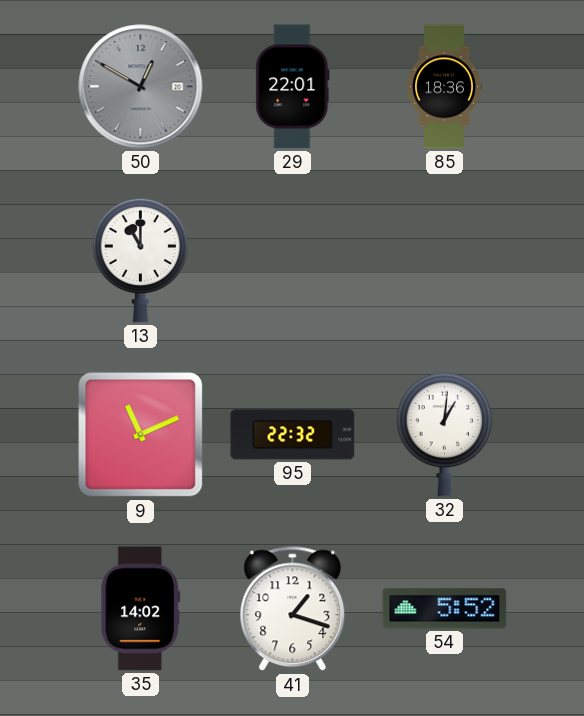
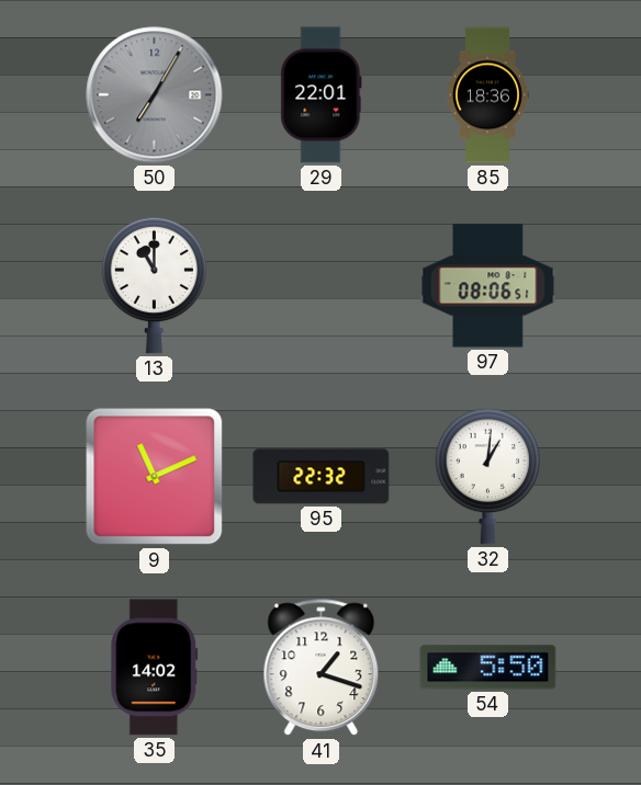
50: 12:50 -> 7:05 (155, 95)
97: none -> 08:06 (488, 286)
54: 5:52 -> 5:50 (488, 668)
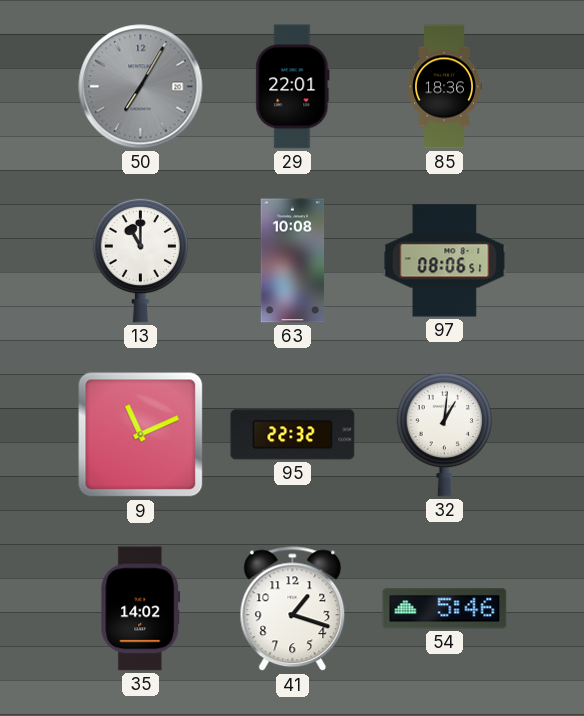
63: none -> 10:08 (293, 261)
54: 5:50 -> 5:46 (445, 609)
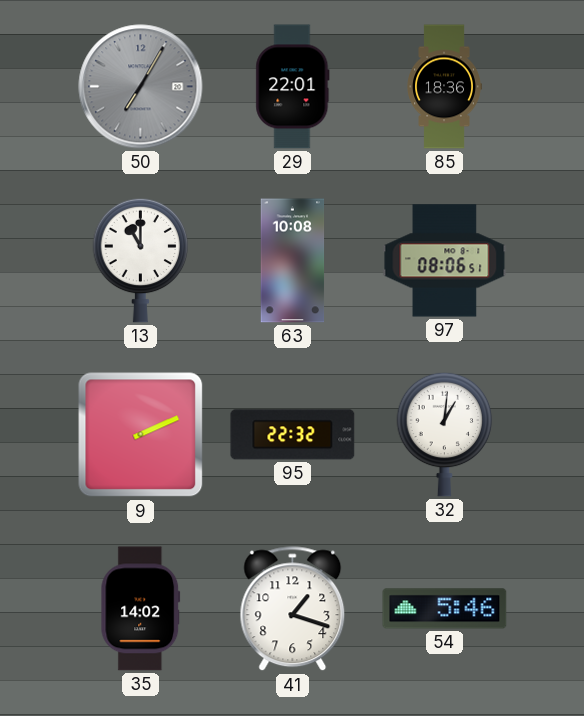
9: 11:11 -> 2:11 (141, 435)
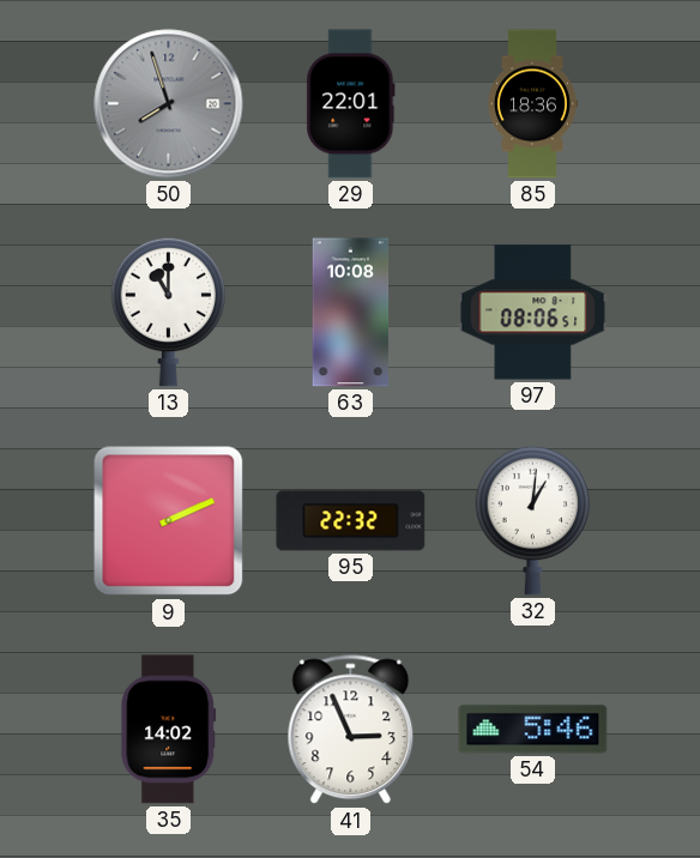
50: 7:05 -> 7:57 (169, 104)
41: 1:18 -> 2:56 (351, 730)
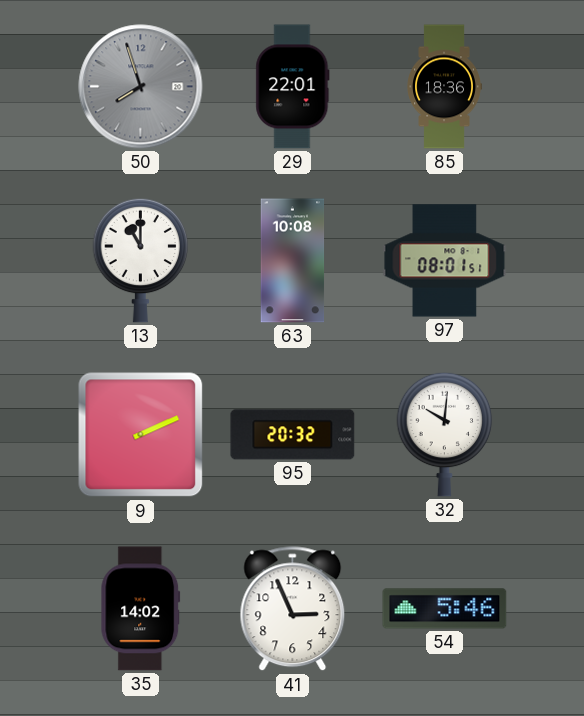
97: 08:06 -> 08:01 (445, 261)
95: 22:32 -> 20:32 (293, 435)
32: 1:01 -> 10:01 (445, 434)
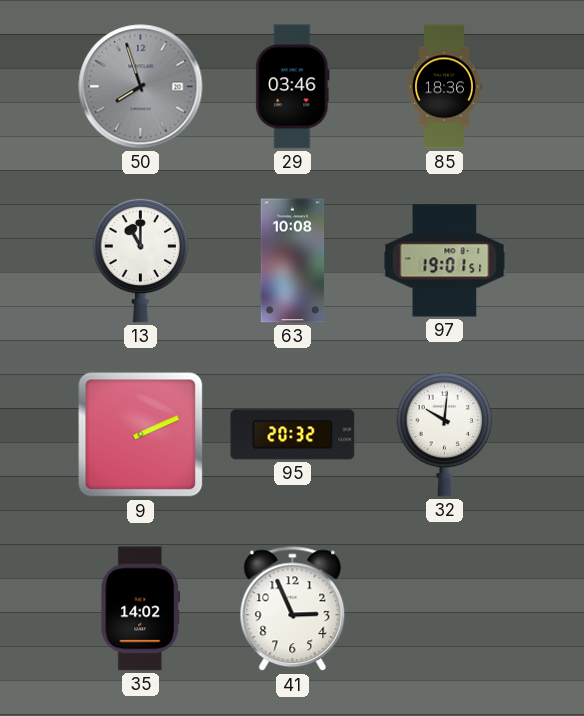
29: 22:01 -> 03:46 (293, 87)
97: 08:01 -> 19:01 (445, 261)
54: 5:46 -> none (445, 609)
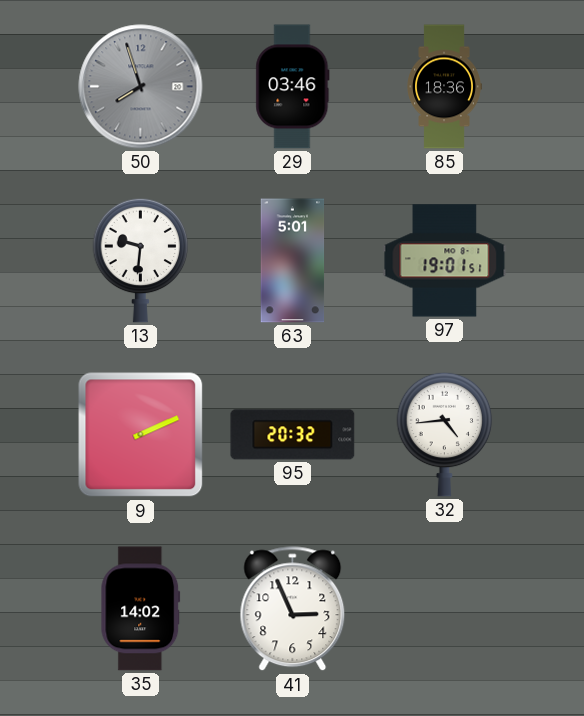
13: 11:00 -> 9:31 (141, 260)
63: 10:08 -> 5:01 (293, 261)
32: 10:01 -> 4:44 (445, 434)
